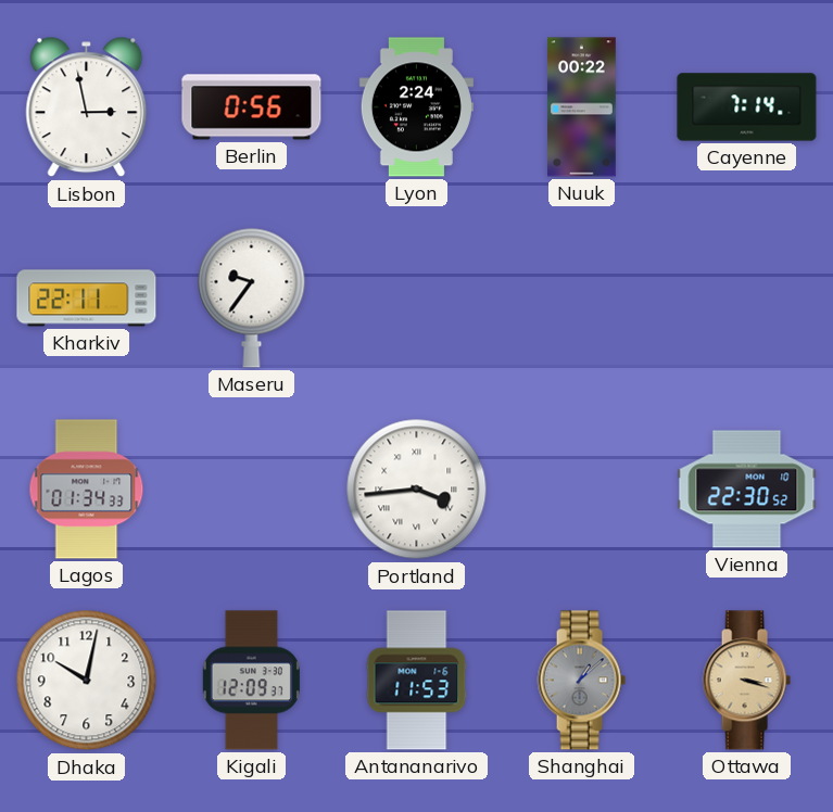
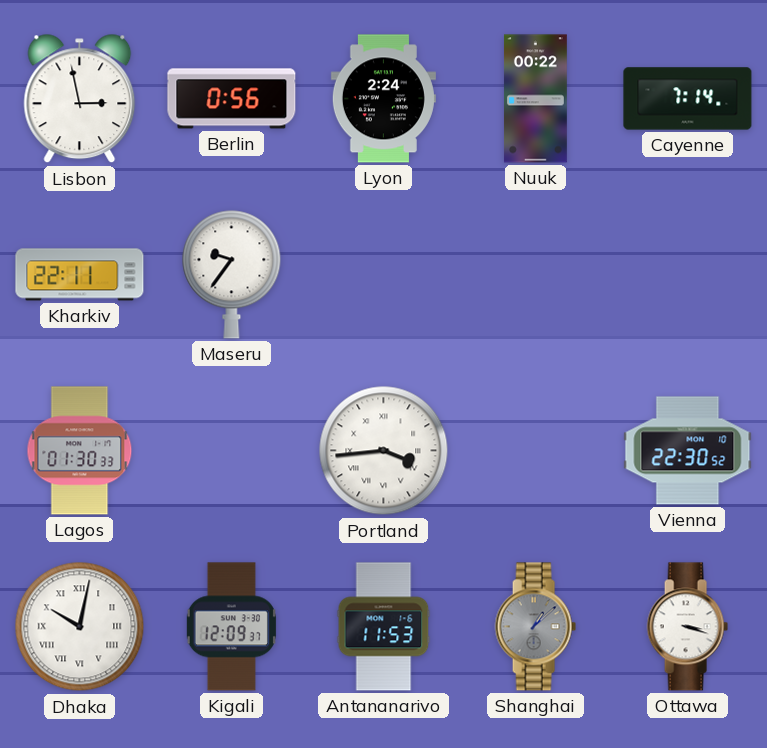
Lagos: 01:34 -> 01:30 (80, 451)
Dhaka numerals: Arabic -> Roman (80, 627)
Ottawa dial: champagne -> white (687, 627)
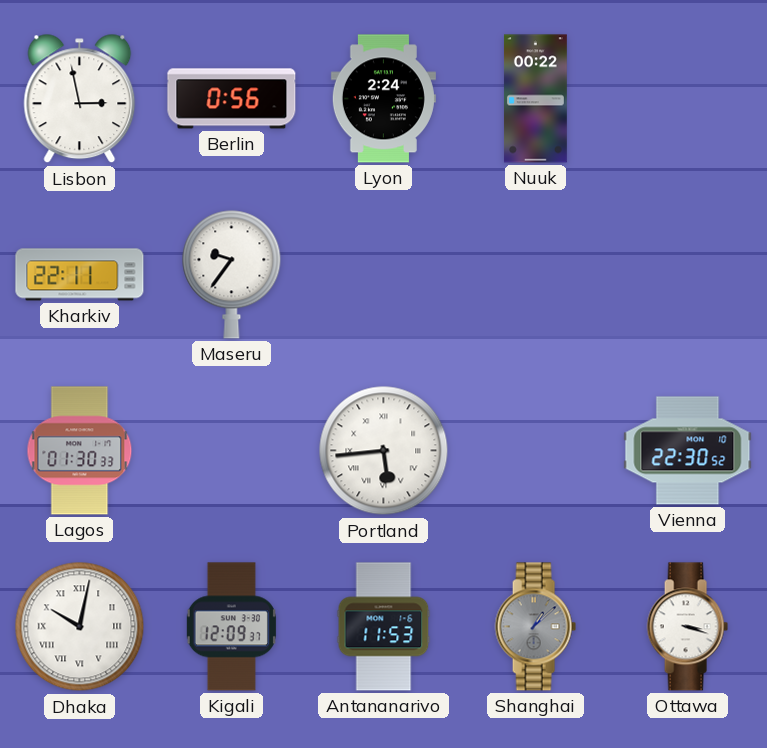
Cayenne: 7:14 -> none (688, 99)
Portland: 3:44 -> 5:44 (384, 451)
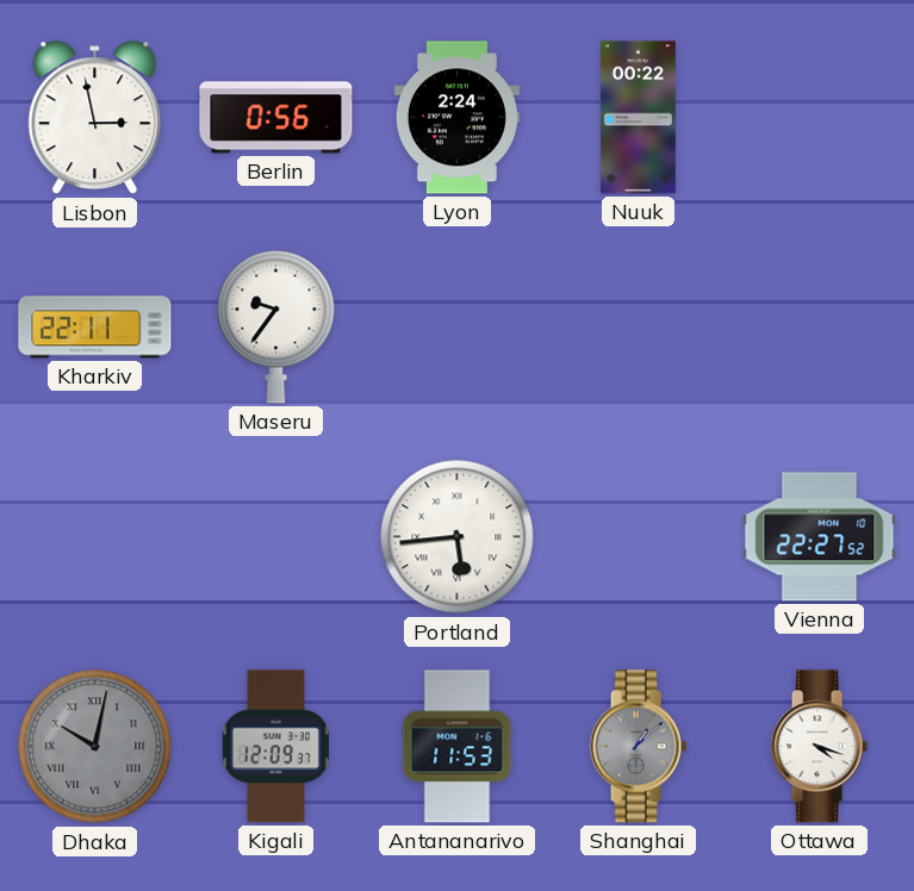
Lagos: 01:30 -> none (80, 451)
Vienna: 22:30 -> 22:27 (820, 537)
Dhaka dial: white -> grey (95, 747)
Ottawa: 3:18 -> 4:18 (819, 747)
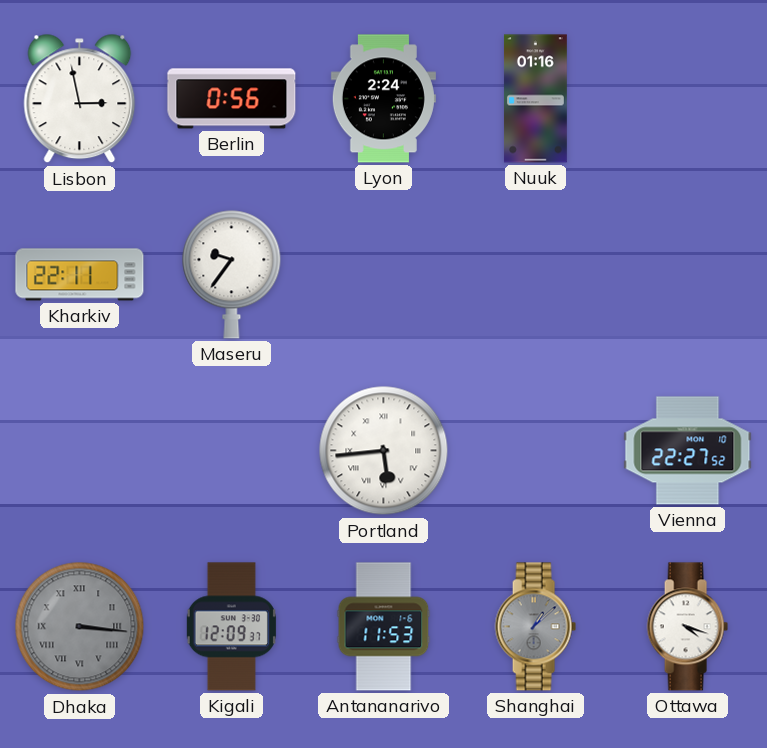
Nuuk: 00:22 -> 01:16 (535, 99)
Dhaka: 10:02 -> 3:16 (80, 627)
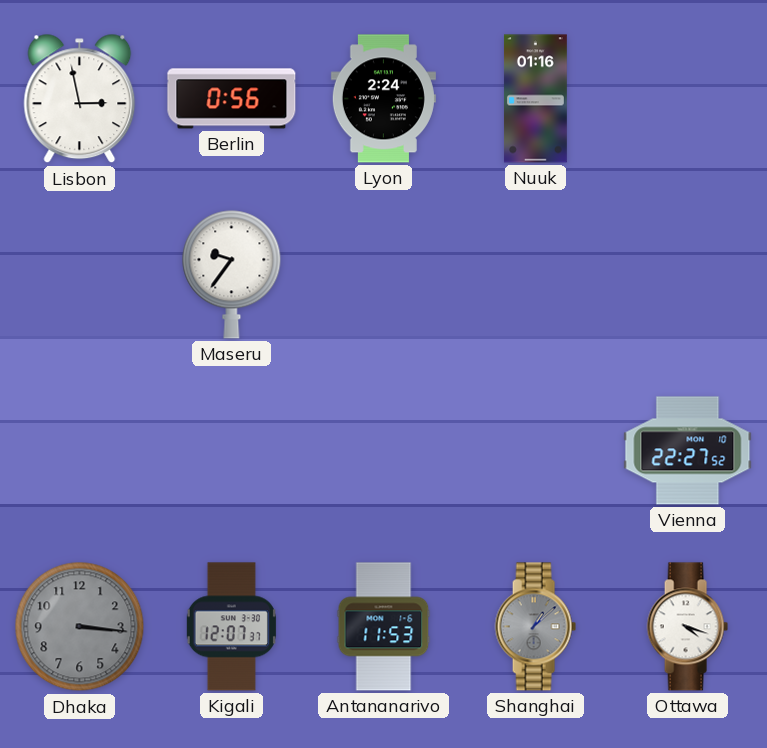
Kharkiv: 22:11 -> none (80, 275)
Portland: 5:44 -> none (384, 451)
Dhaka numerals: Roman -> Arabic (80, 627)
Kigali: 12:09 -> 12:07 (231, 627)
